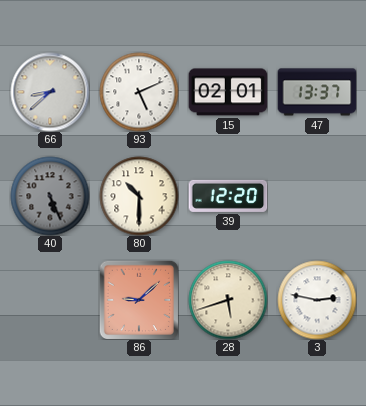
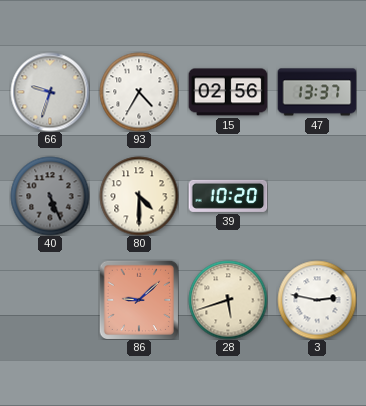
66: 8:38 -> 9:33 (50, 92)
93: 5:11 -> 4:35 (139, 92)
15: 02:01 -> 02:56 (228, 92)
80: 10:30 -> 4:30 (139, 196)
39: 12:20 -> 10:20 (228, 196)
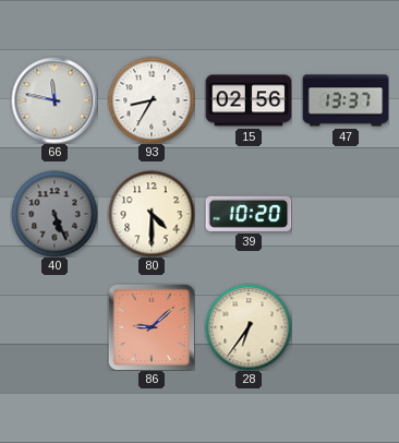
66: 9:33 -> 11:47 (55, 100)
93: 4:35 -> 8:35 (152, 100)
28: 5:42 -> 6:36 (249, 327)
3: 2:47 -> none (317, 300)
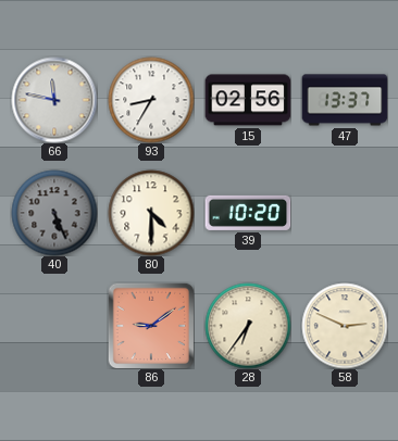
86: 9:08 -> 9:09 (151, 326)
58: none -> 2:49 (345, 326)
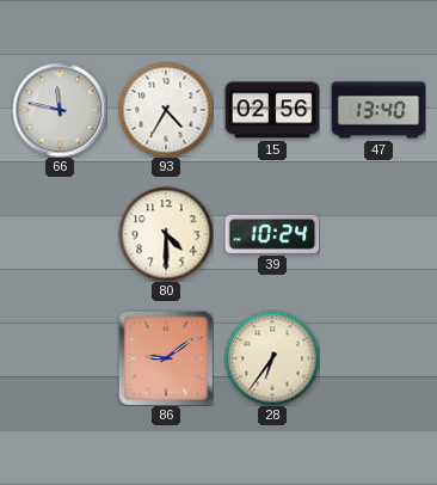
93: 8:35 -> 4:35 (166, 110)
47: 13:37 -> 13:40 (378, 110)
40: 5:26 -> none (54, 213)
39: 10:20 -> 10:24 (272, 234)
58: 2:49 -> none (345, 326)
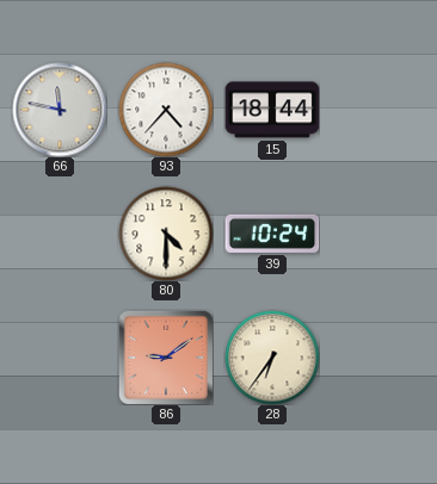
93: 4:35 -> 4:37 (166, 110)
15: 02:56 -> 18:44 (272, 110)
47: 13:40 -> none (378, 110)
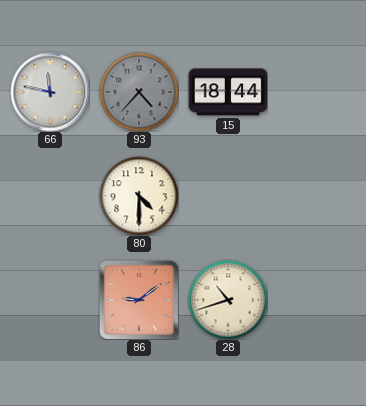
93 dial: white -> grey (139, 92)
39: 10:24 -> none (272, 234)
28: 6:36 -> 10:42 (228, 300)
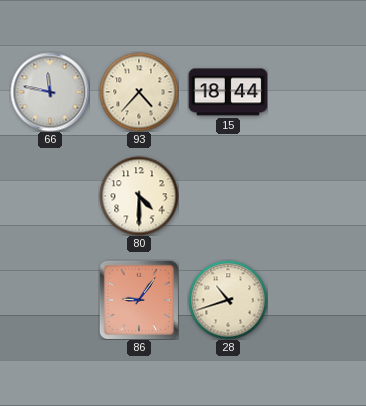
93 dial: grey -> cream (139, 92)
86: 9:09 -> 9:06 (139, 300)
